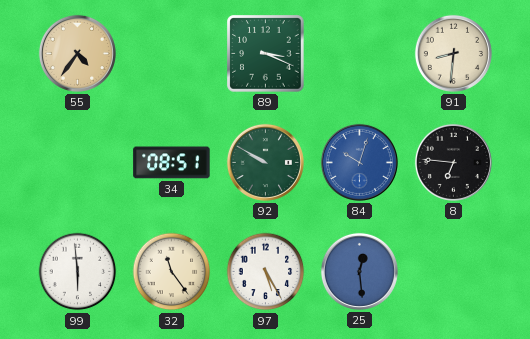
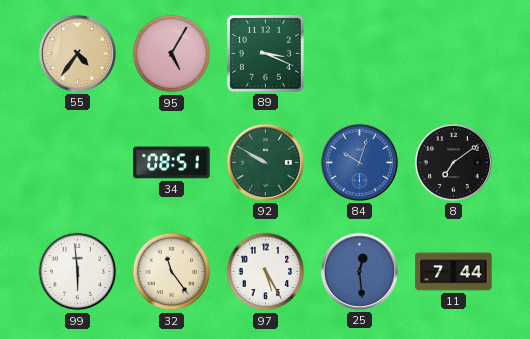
95: none -> 5:05 (172, 54)
91: 8:31 -> none (453, 53)
8: 6:46 -> 7:09 (453, 162)
11: none -> 7:44 (454, 272)
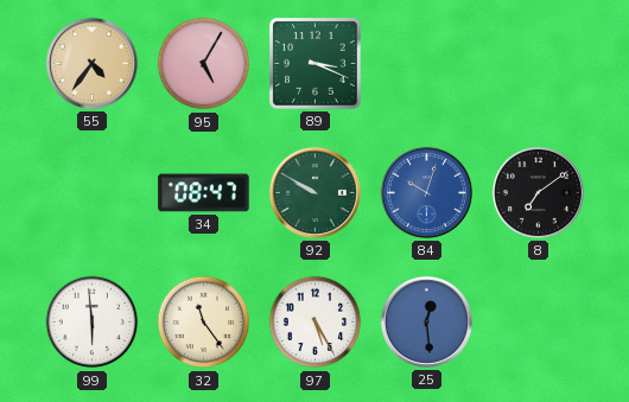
34: 08:51 -> 08:47 (204, 193)
11: 7:44 -> none (454, 272)
